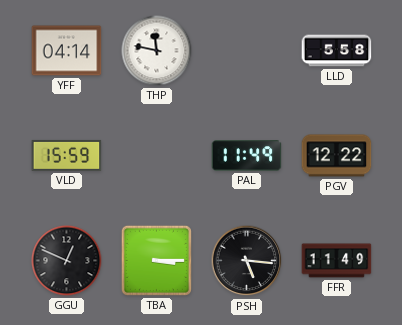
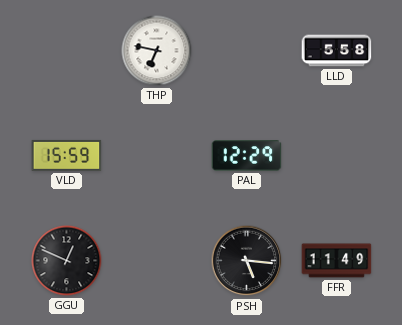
YFF: 04:14 -> none (67, 51)
THP: 11:47 -> 6:47 (157, 51)
PAL: 11:49 -> 12:29 (247, 156)
PGV: 12:22 -> none (337, 156)
TBA: 3:15 -> none (156, 260)
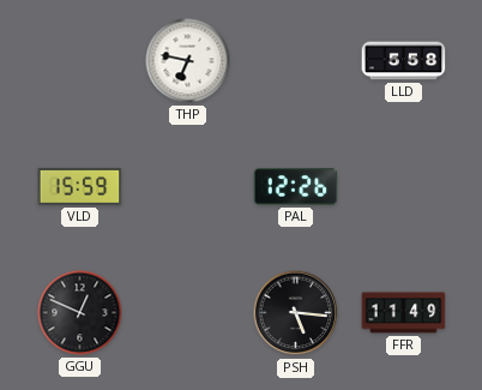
PAL: 12:29 -> 12:26 (296, 187)
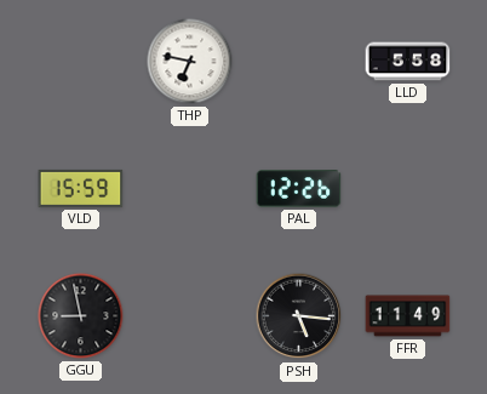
GGU: 12:49 -> 8:58 (81, 316)
